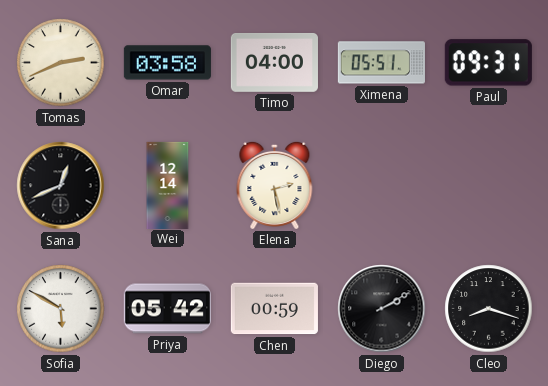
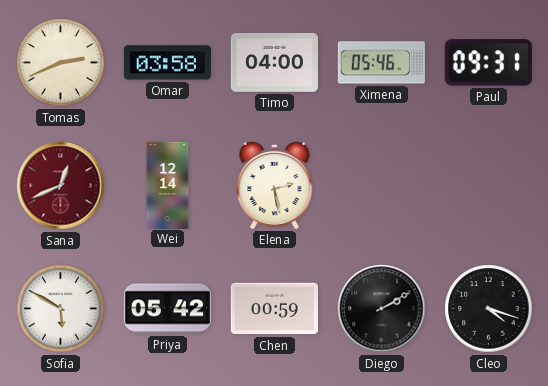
Ximena: 05:51 -> 05:46 (381, 63)
Sana dial: black -> burgundy (61, 186)
Cleo: 8:18 -> 4:18 (489, 309)
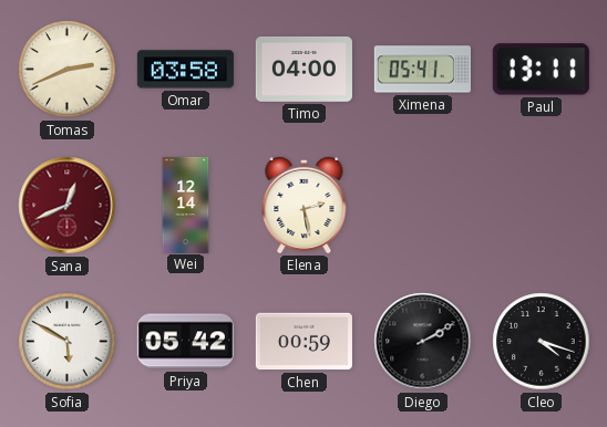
Ximena: 05:46 -> 05:41 (422, 70)
Paul: 09:31 -> 13:11 (541, 70)
